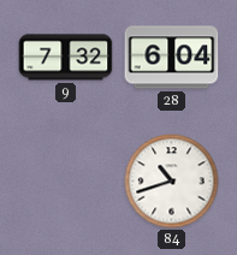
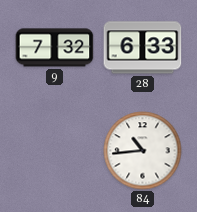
28: 6:04 -> 6:33 (143, 48)
84: 10:42 -> 10:44 (143, 151)
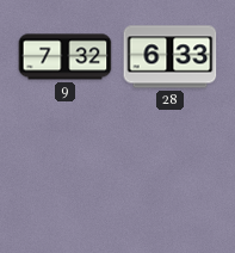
84: 10:44 -> none (143, 151)
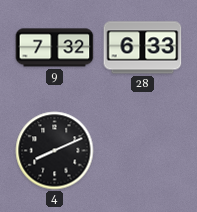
4: none -> 8:11 (55, 151)
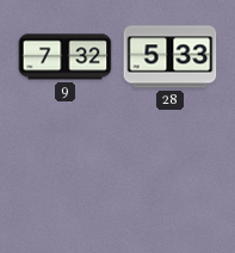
28: 6:33 -> 5:33 (171, 57)
4: 8:11 -> none (55, 151)
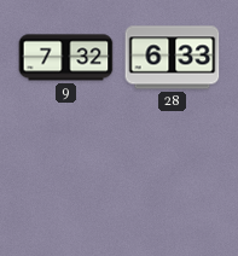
28: 5:33 -> 6:33 (173, 58)
